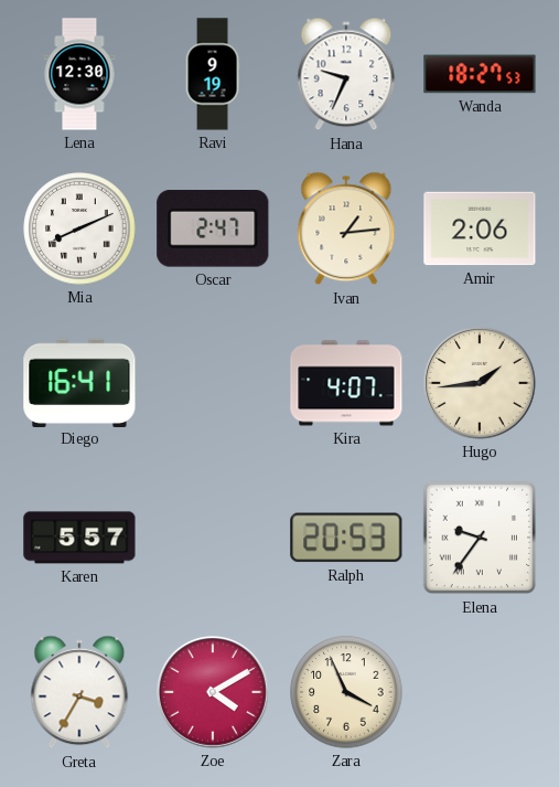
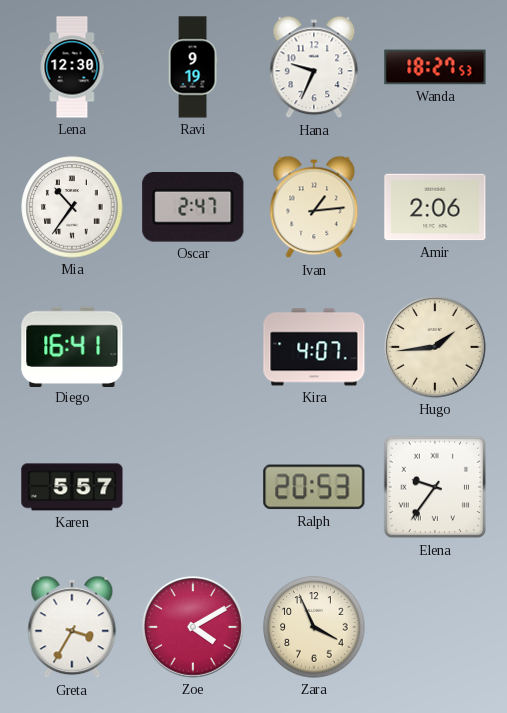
Mia: 8:11 -> 10:36 (72, 207)
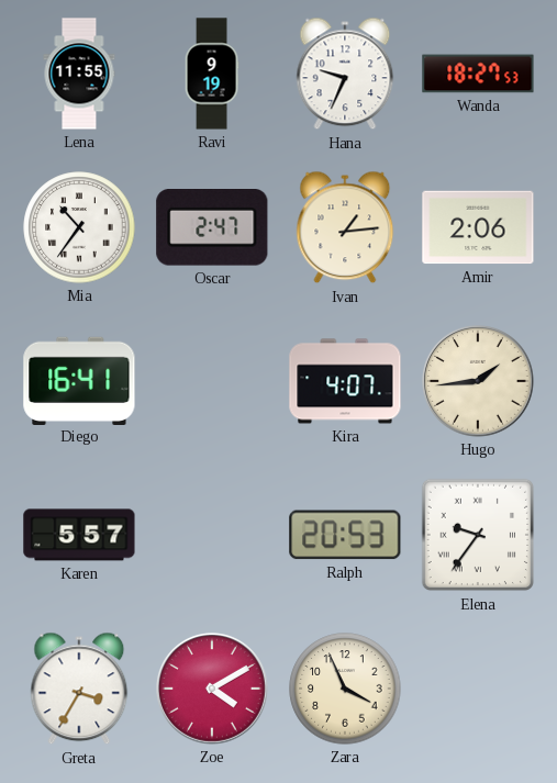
Lena: 12:30 -> 11:55 (79, 74)
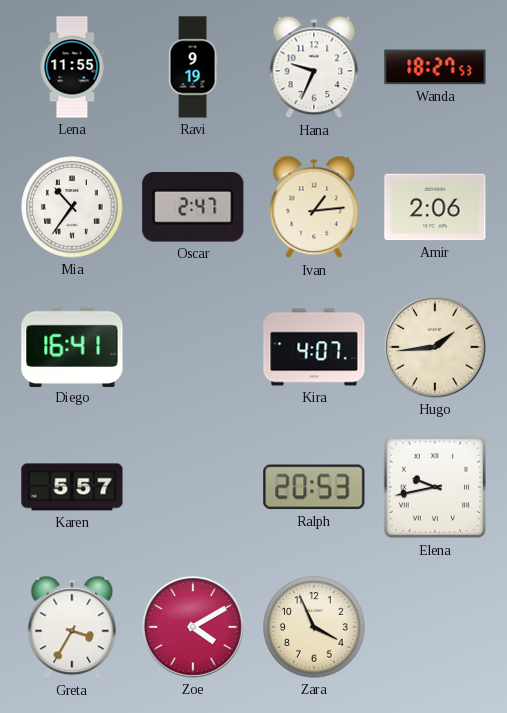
Elena: 9:36 -> 9:43 (435, 487)
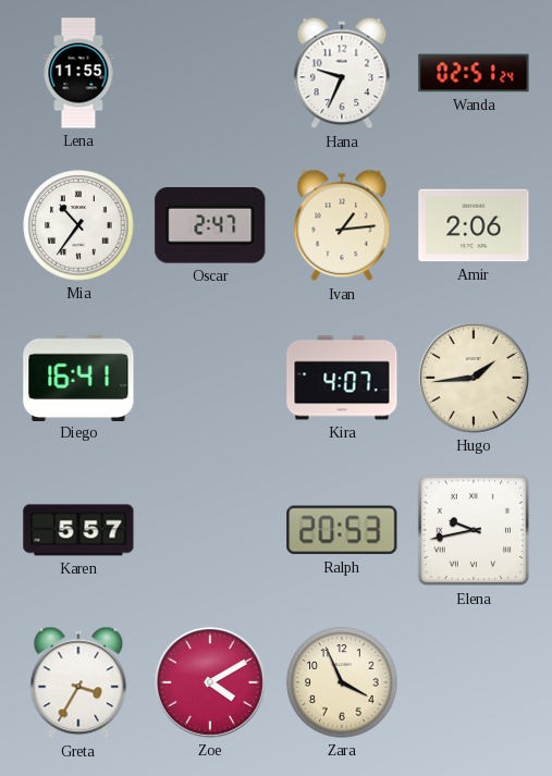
Ravi: 9:19 -> none (193, 67)
Wanda: 18:27 -> 02:51 (474, 73)
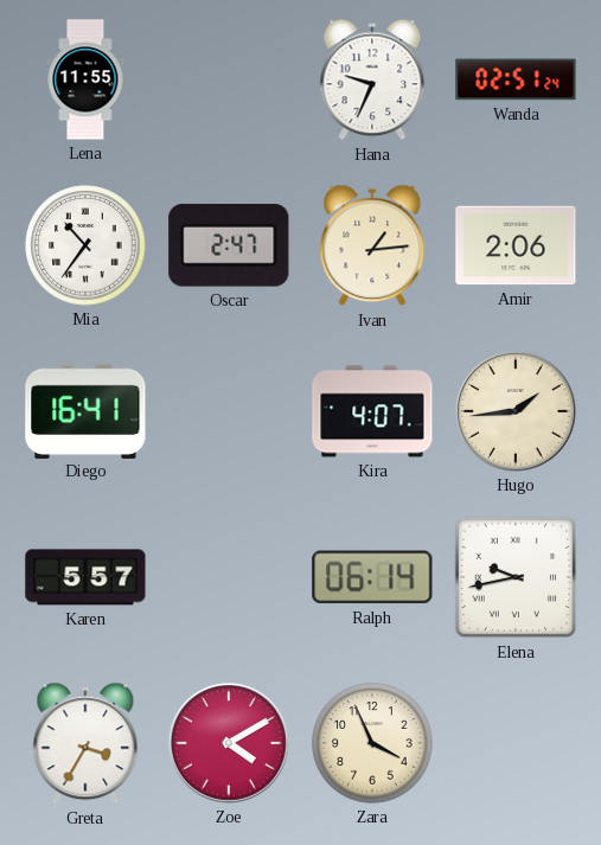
Ralph: 20:53 -> 06:14 (372, 577)
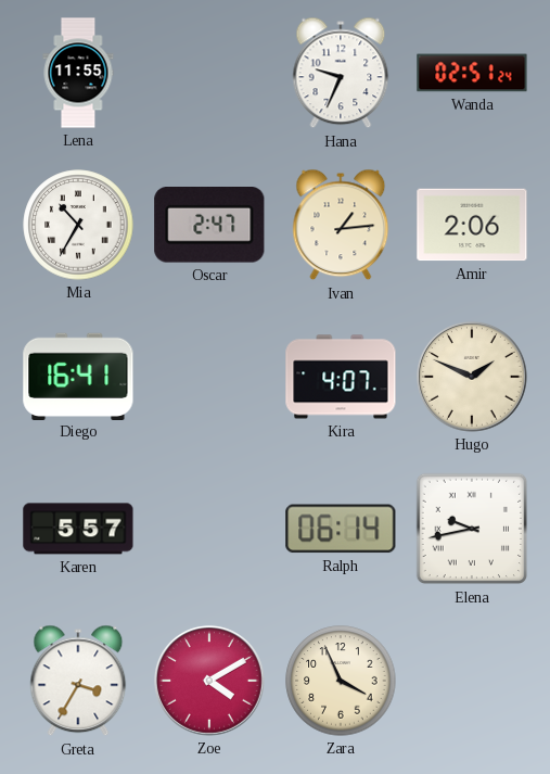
Mia: 10:36 -> 10:35 (78, 225)
Hugo: 1:44 -> 1:49 (472, 377)
